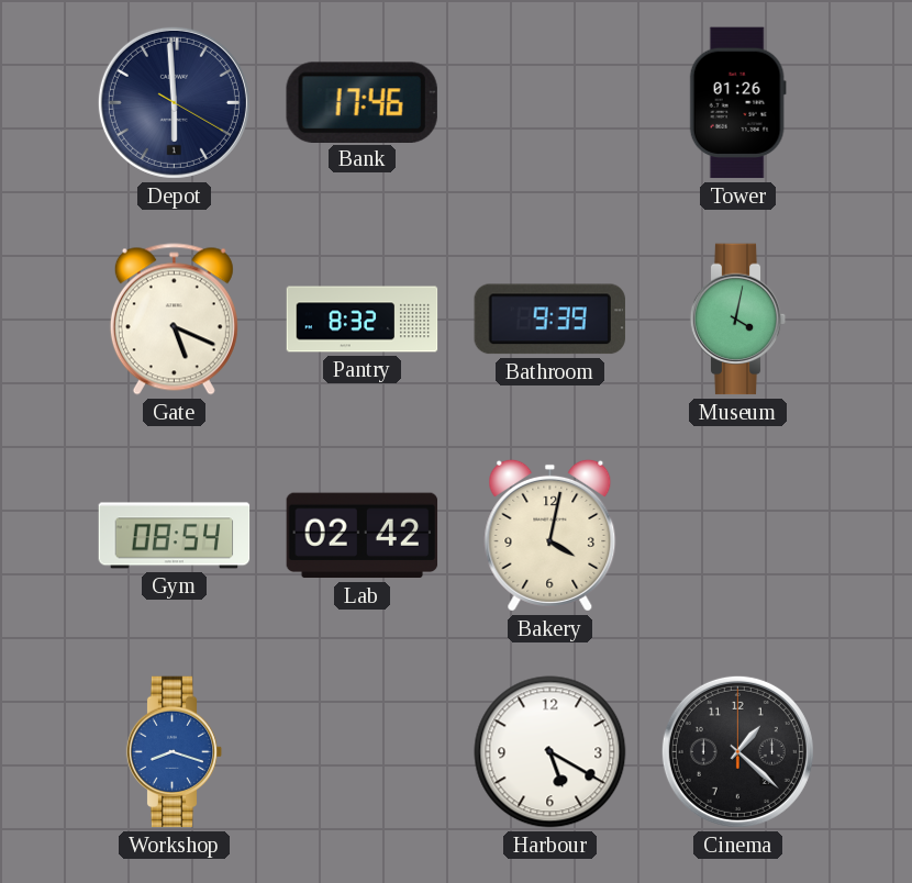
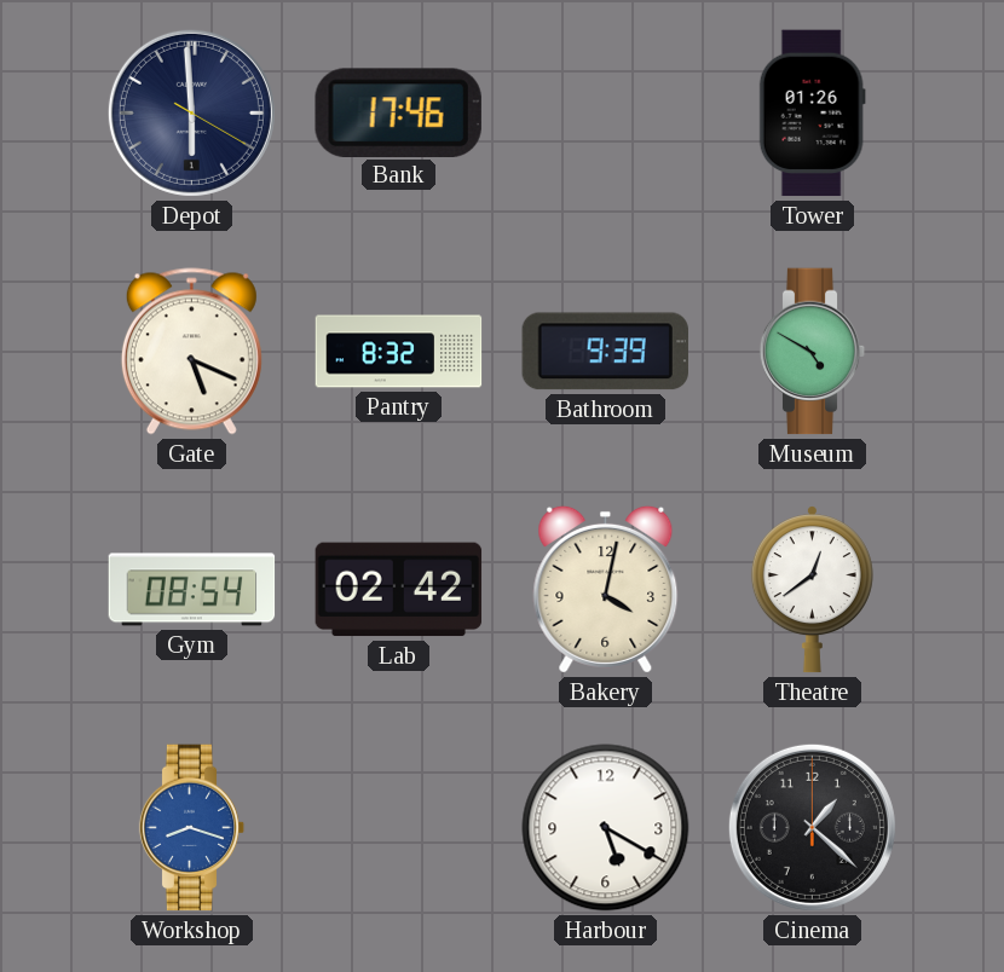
Museum: 4:02 -> 4:50 (813, 352)
Theatre: none -> 12:39 (812, 590)
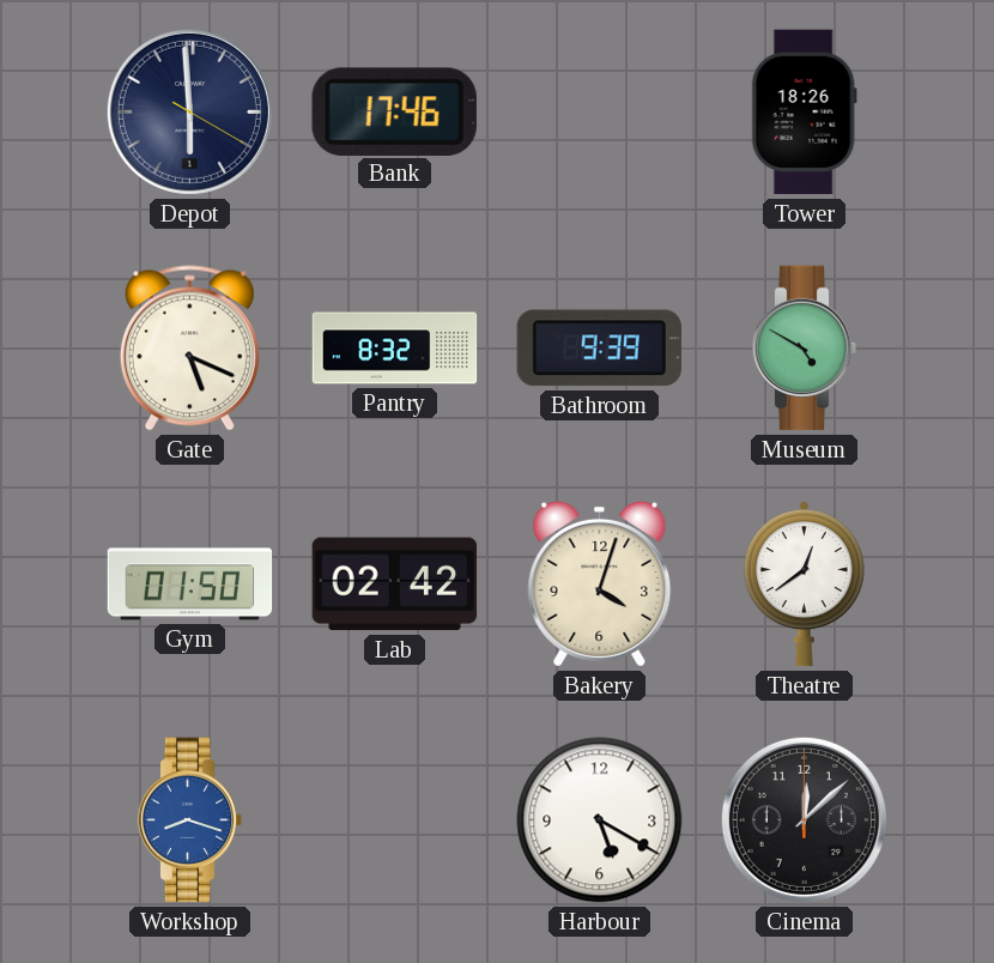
Tower: 01:26 -> 18:26 (804, 113)
Gym: 08:54 -> 01:50 (190, 585)
Bakery: 4:02 -> 4:03 (600, 583)
Cinema: 1:22 -> 12:08 (804, 819)
